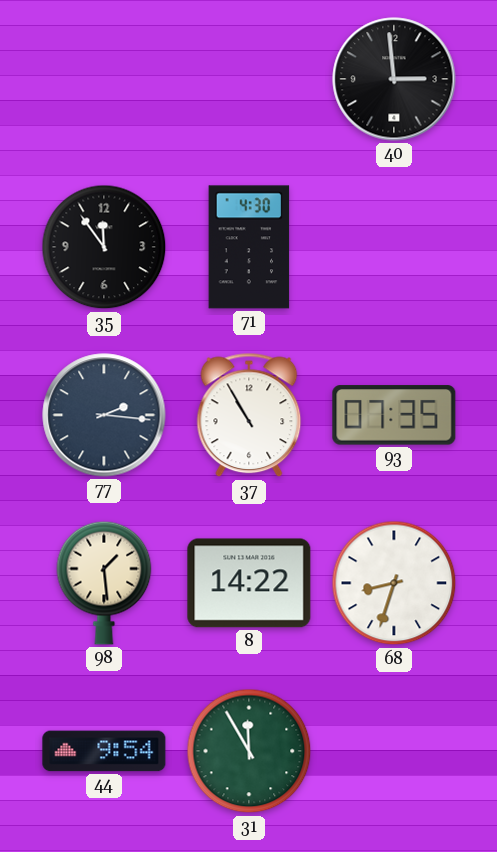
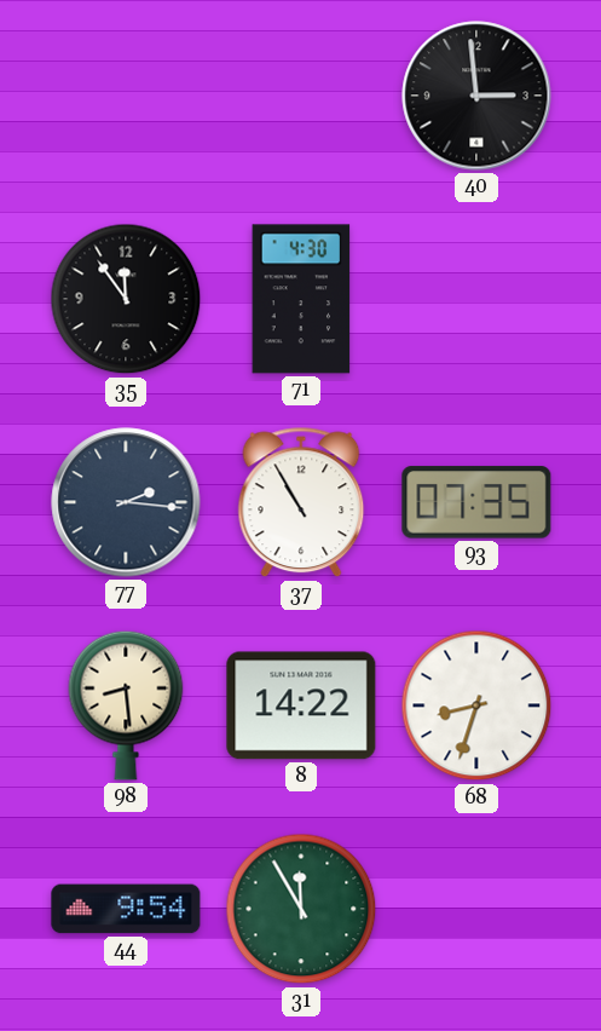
98: 1:29 -> 8:29 (126, 705)
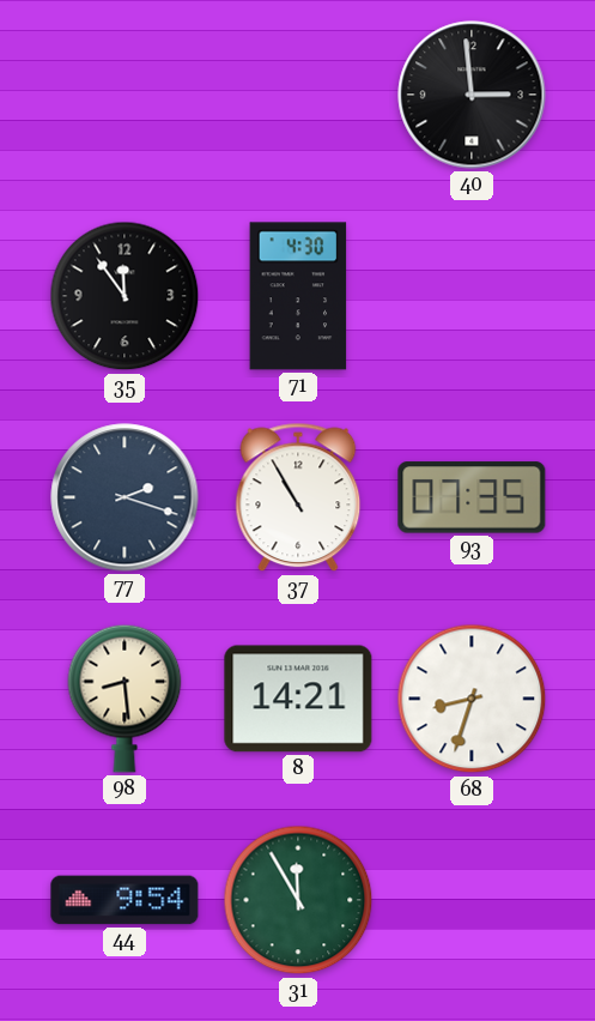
77: 2:16 -> 2:18 (125, 497)
8: 14:22 -> 14:21 (298, 699)
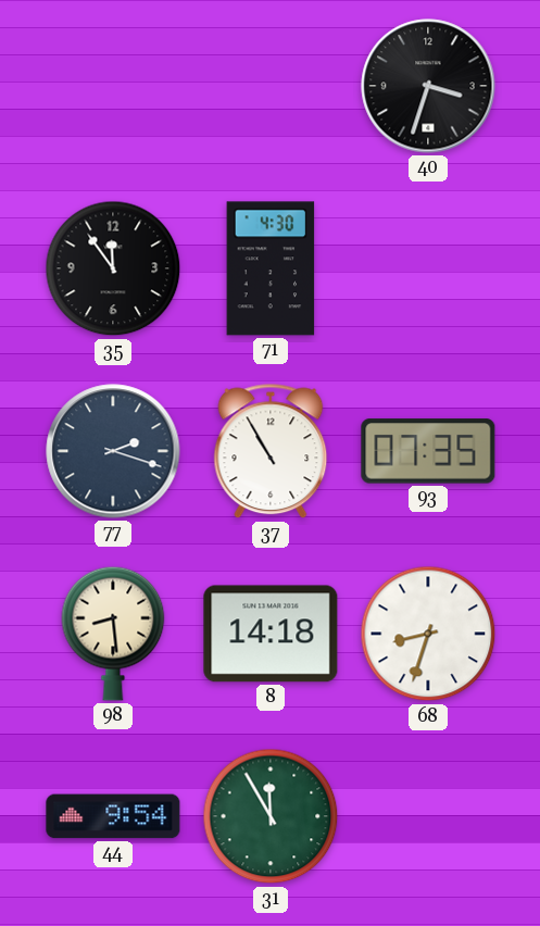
40: 2:59 -> 3:33 (428, 86)
8: 14:21 -> 14:18 (271, 634)
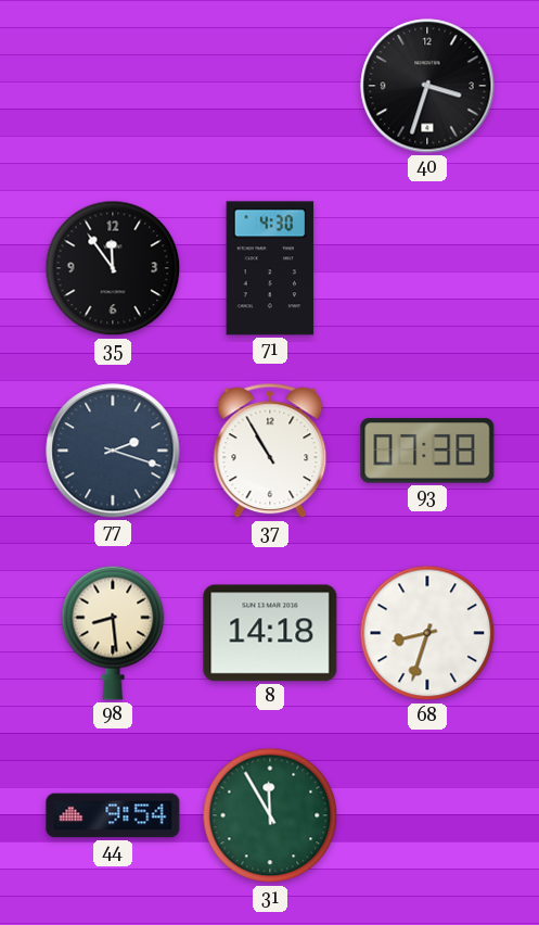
93: 07:35 -> 07:38 (427, 451)
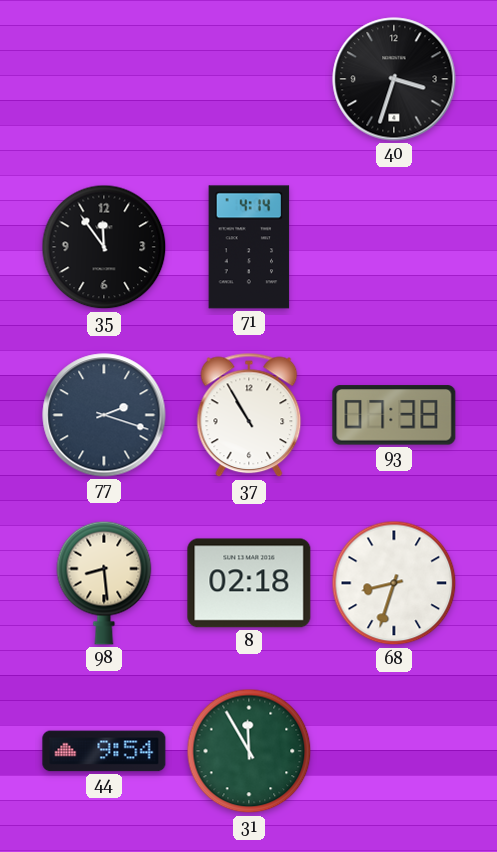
71: 4:30 -> 4:14 (249, 247)
8: 14:18 -> 02:18 (249, 583)
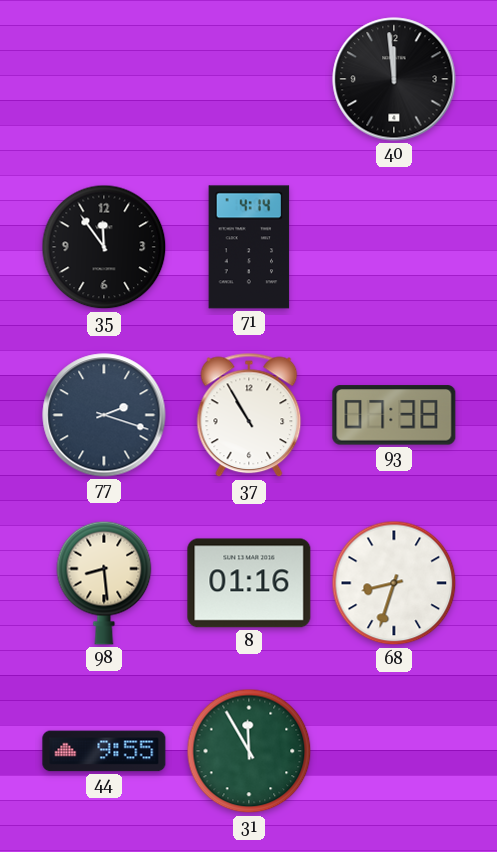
40: 3:33 -> 11:59 (394, 79)
8: 02:18 -> 01:16 (249, 583)
44: 9:54 -> 9:55 (104, 751)
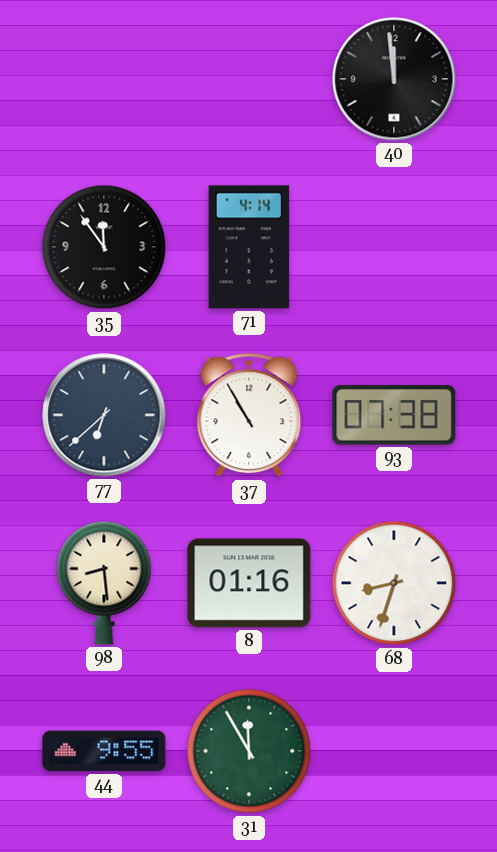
77: 2:18 -> 6:38 (104, 415)
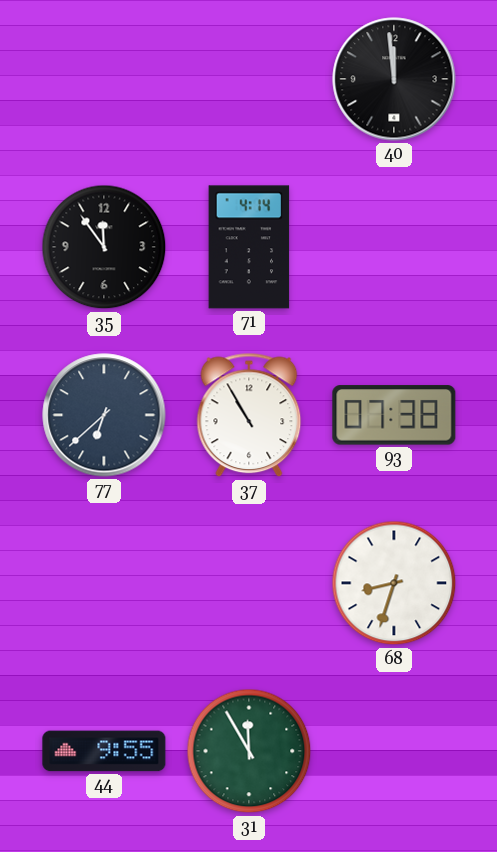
98: 8:29 -> none (104, 583)
8: 01:16 -> none (249, 583)
